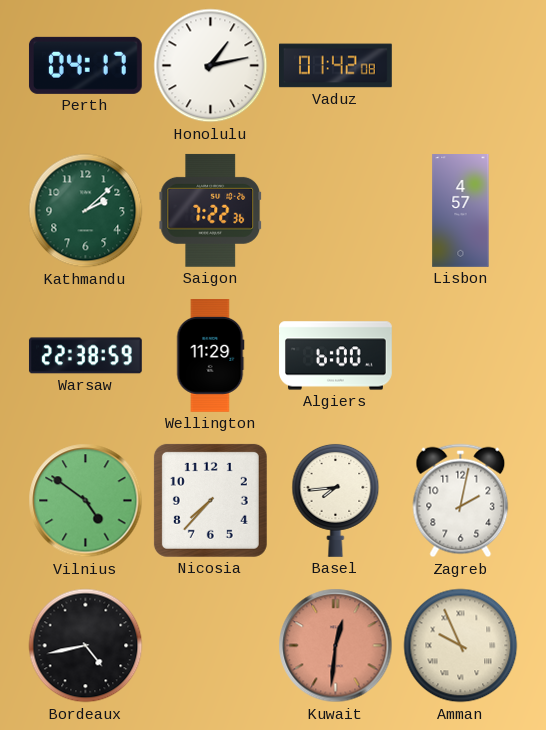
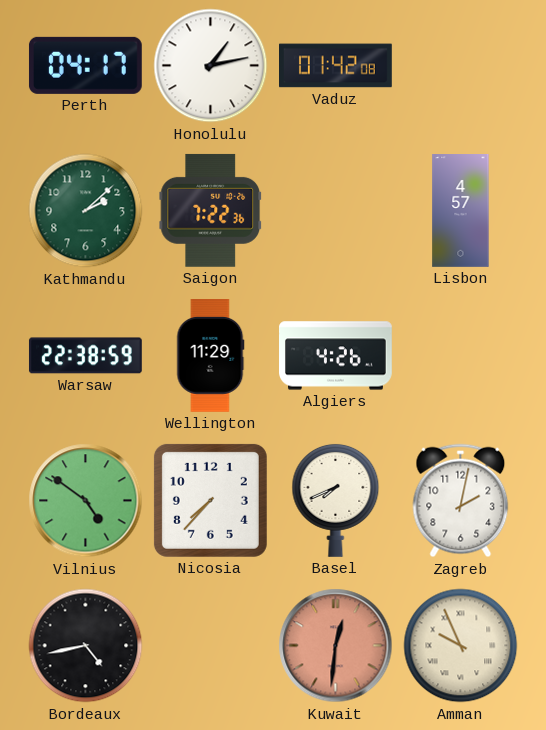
Algiers: 6:00 -> 4:26 (336, 356)
Basel: 7:44 -> 7:41 (336, 500)
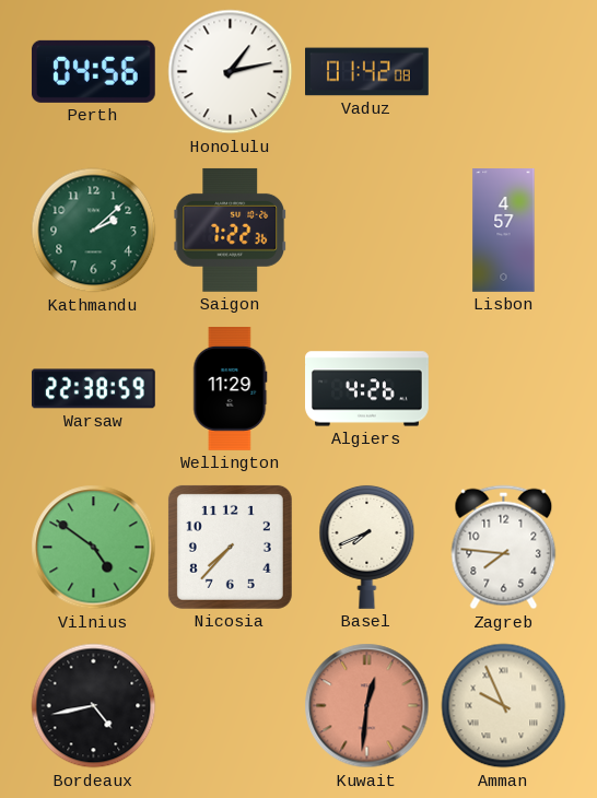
Perth: 04:17 -> 04:56 (93, 71)
Zagreb: 2:02 -> 7:46 (504, 548)
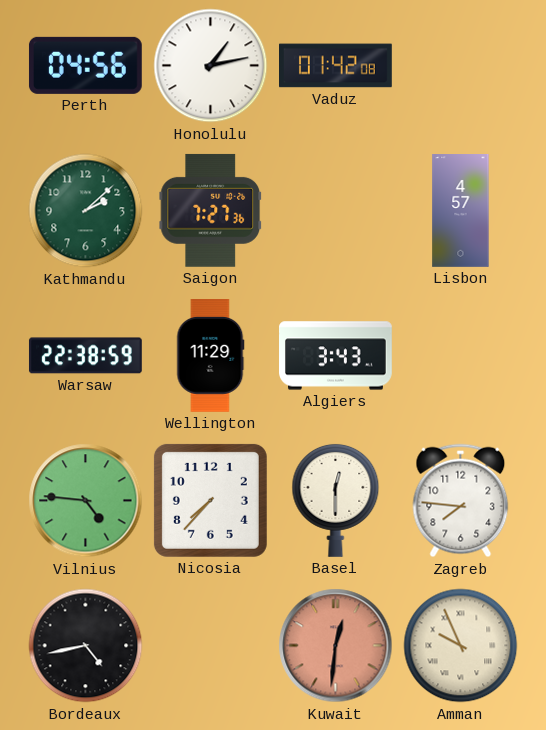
Saigon: 7:22 -> 7:27 (210, 210)
Algiers: 4:26 -> 3:43 (336, 356)
Vilnius: 4:51 -> 4:46 (86, 501)
Basel: 7:41 -> 12:30 (336, 500)
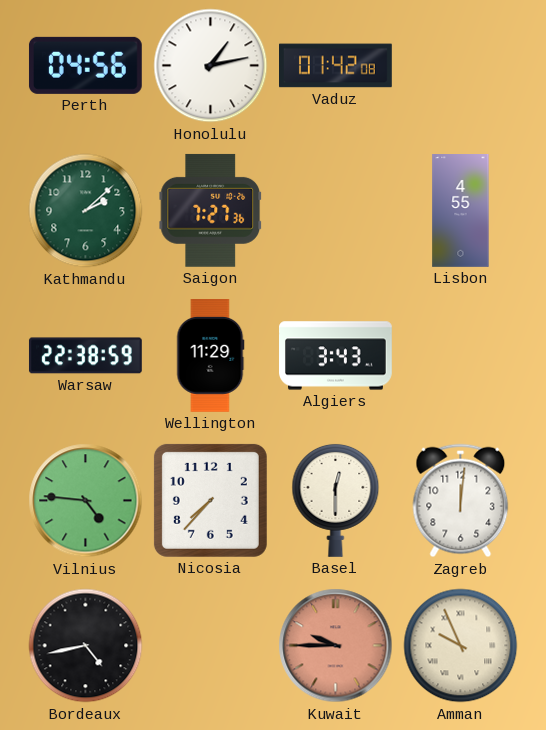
Lisbon: 4:57 -> 4:55 (461, 211)
Zagreb: 7:46 -> 12:01 (461, 501)
Kuwait: 12:31 -> 9:45 (336, 646)
